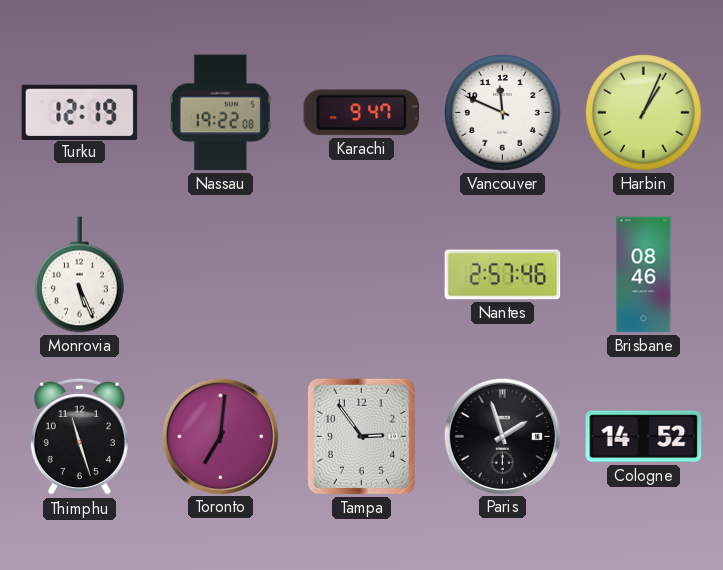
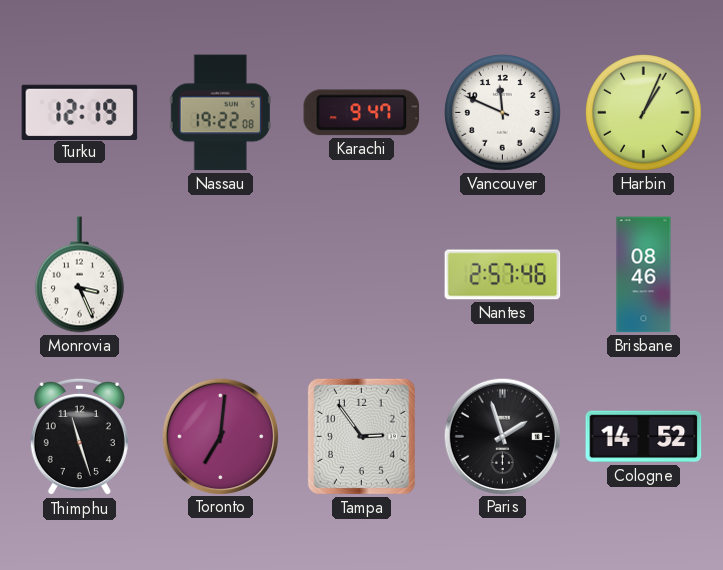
Monrovia: 5:26 -> 3:26 (80, 275)
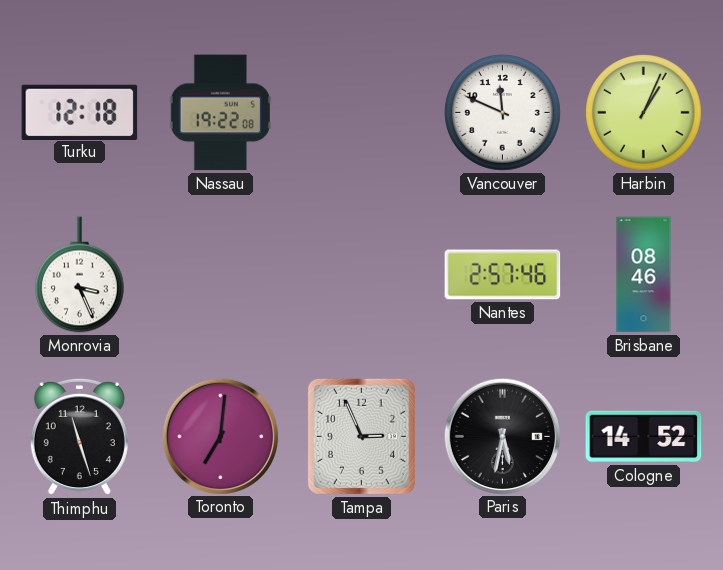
Turku: 12:19 -> 12:18 (80, 112)
Karachi: 9:47 -> none (362, 113)
Tampa: 2:54 -> 2:56 (361, 436)
Paris: 1:57 -> 5:32 (502, 436)
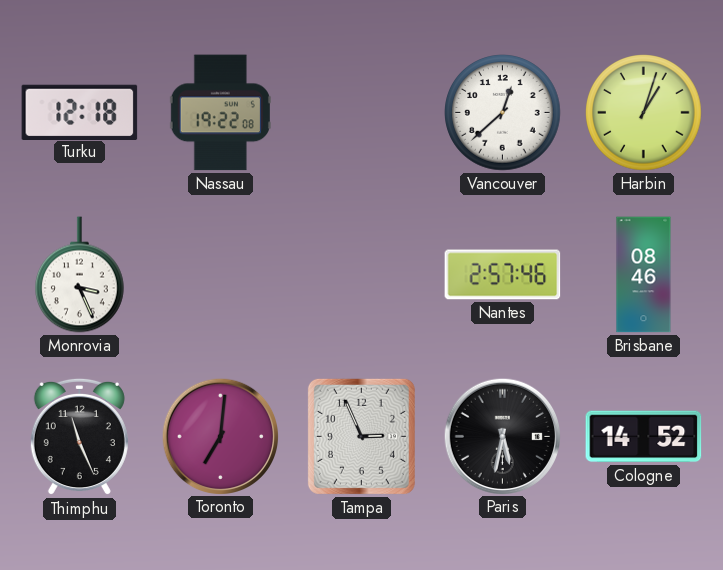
Vancouver: 11:49 -> 12:38 (503, 113)
Harbin: 1:04 -> 1:03 (644, 113)
Thimphu: 11:27 -> 11:26 (79, 437)
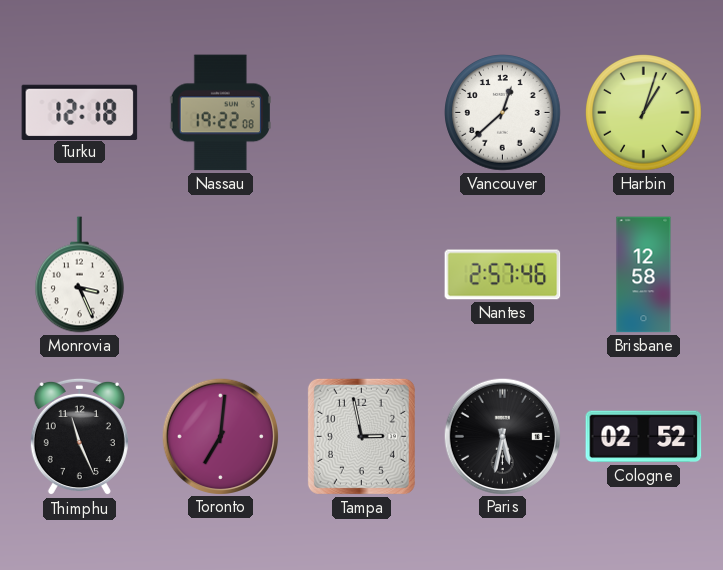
Brisbane: 08:46 -> 12:58 (644, 275)
Tampa: 2:56 -> 2:58 (361, 436)
Cologne: 14:52 -> 02:52 (644, 437)
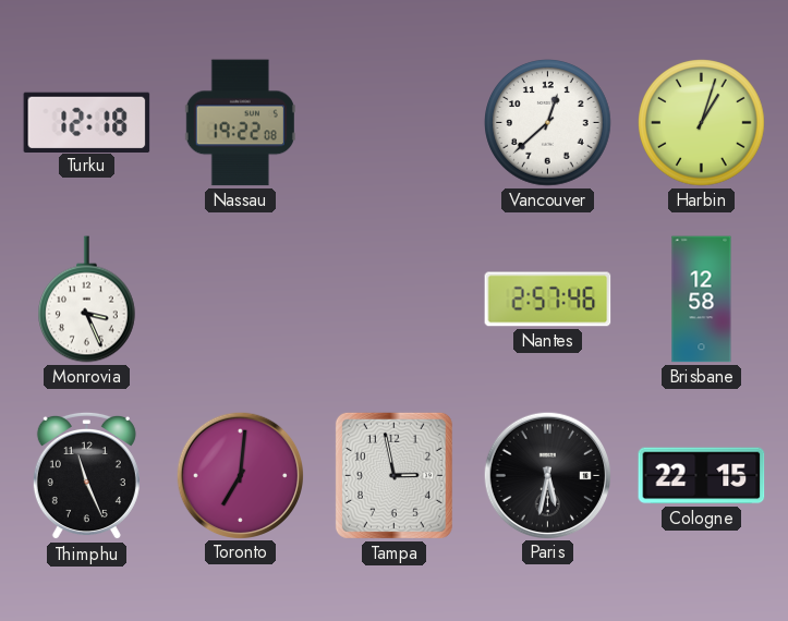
Cologne: 02:52 -> 22:15 (702, 476)
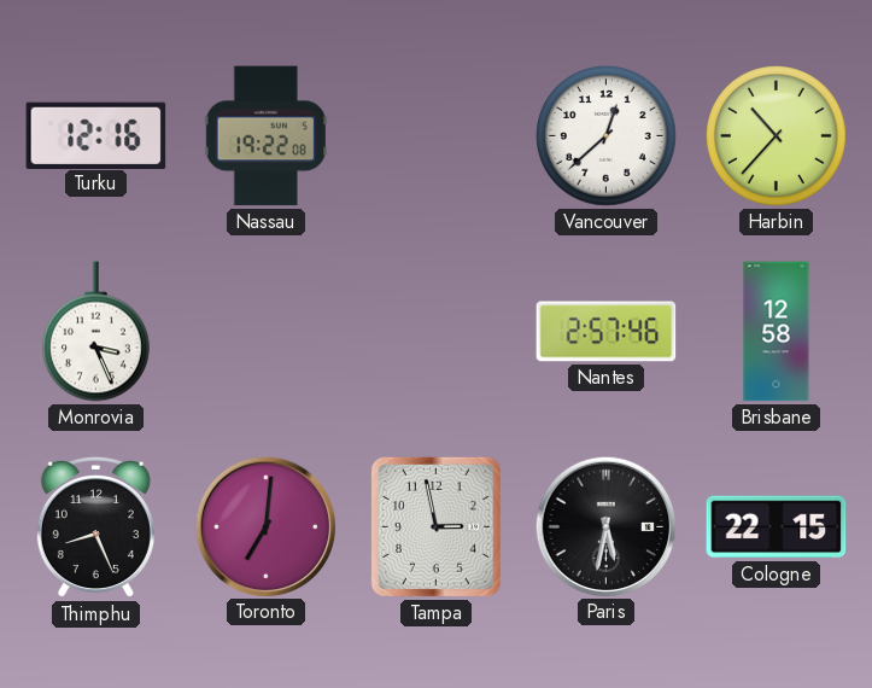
Turku: 12:18 -> 12:16 (96, 135)
Harbin: 1:03 -> 10:37 (777, 136)
Thimphu: 11:26 -> 8:26 (95, 527)
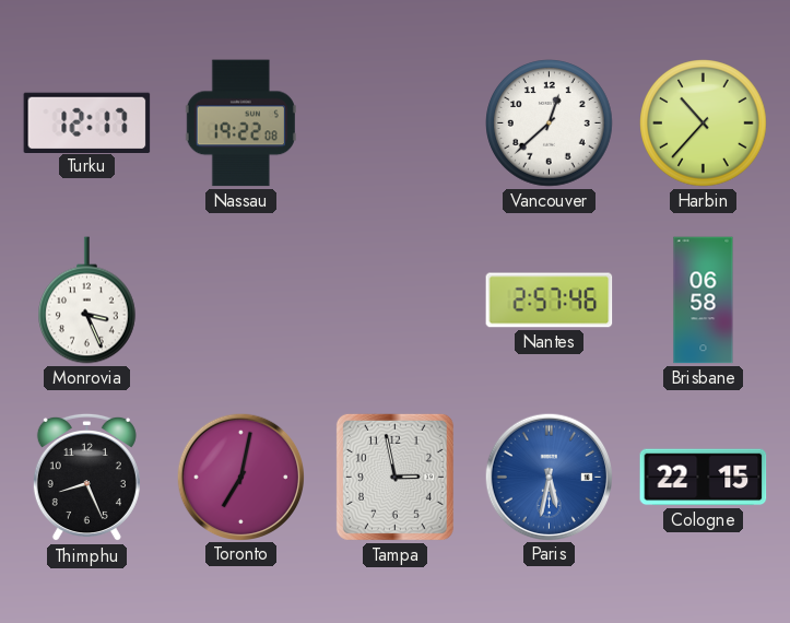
Turku: 12:16 -> 12:17 (87, 122)
Brisbane: 12:58 -> 06:58 (704, 301)
Toronto: 7:01 -> 7:02 (240, 477)
Paris dial: black -> blue (549, 477)
